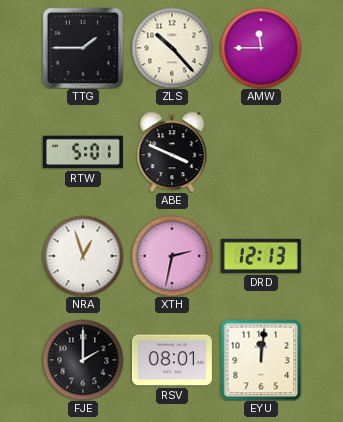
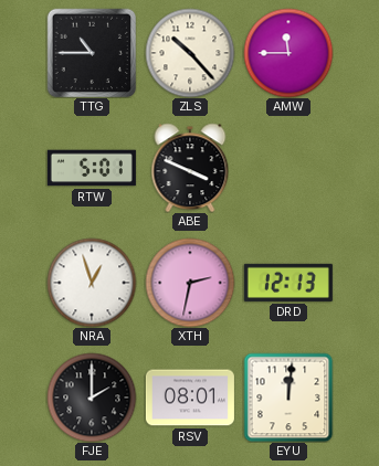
TTG: 1:45 -> 10:45 (92, 53)
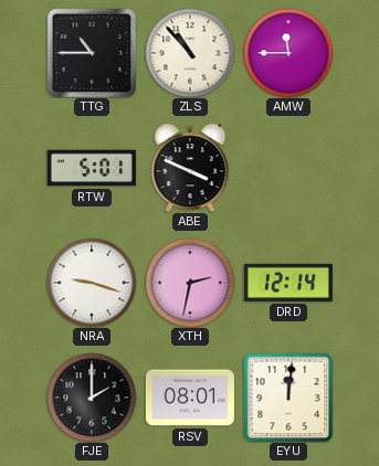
ZLS: 10:23 -> 10:53 (190, 53)
NRA: 12:57 -> 9:18 (92, 283)
DRD: 12:13 -> 12:14 (288, 283)
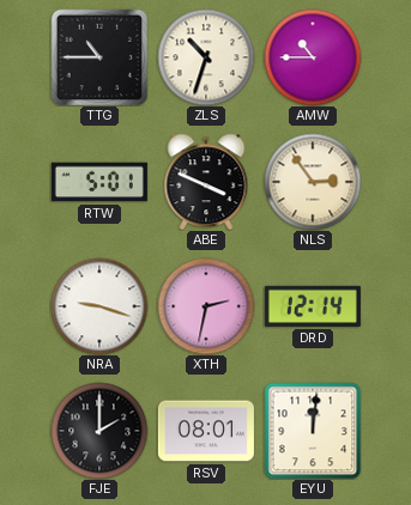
ZLS: 10:53 -> 10:33 (206, 57)
AMW: 11:45 -> 10:45 (313, 57)
NLS: none -> 2:54 (313, 182)
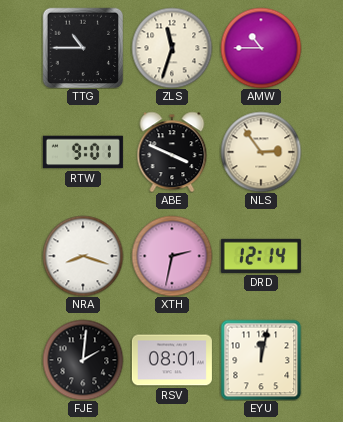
ZLS: 10:33 -> 11:33 (172, 48)
RTW: 5:01 -> 9:01 (83, 152)
NRA: 9:18 -> 8:18 (83, 256)
FJE: 2:00 -> 2:01 (83, 360)
EYU: 12:01 -> 12:02 (261, 360)
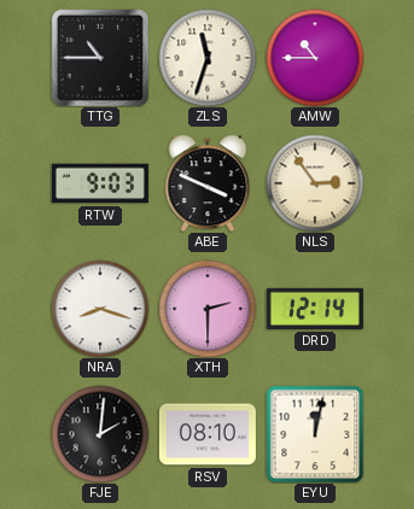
RTW: 9:01 -> 9:03 (100, 183)
XTH: 2:32 -> 2:30 (208, 309)
RSV: 08:01 -> 08:10 (208, 434)
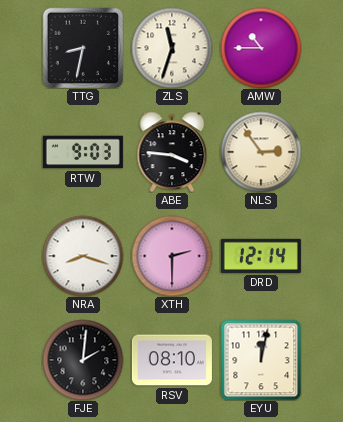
TTG: 10:45 -> 8:32 (83, 48)
ABE: 3:49 -> 3:46 (172, 152)
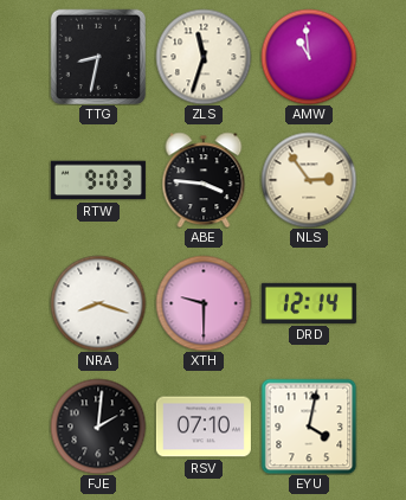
AMW: 10:45 -> 10:59 (309, 57)
XTH: 2:30 -> 9:30 (204, 303)
RSV: 08:10 -> 07:10 (204, 427)
EYU: 12:02 -> 4:02 (309, 427)
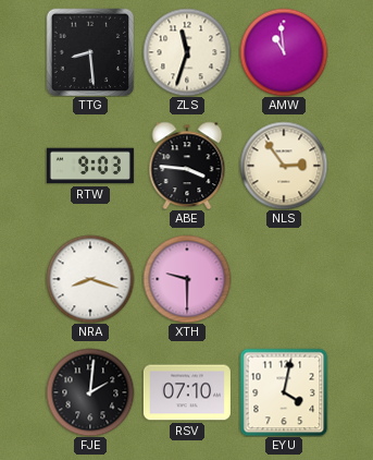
TTG: 8:32 -> 8:29 (90, 52)
DRD: 12:14 -> none (309, 303)
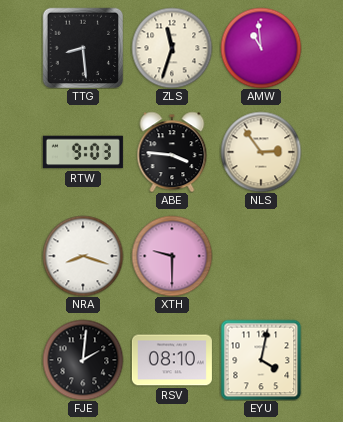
RSV: 07:10 -> 08:10 (172, 360)
